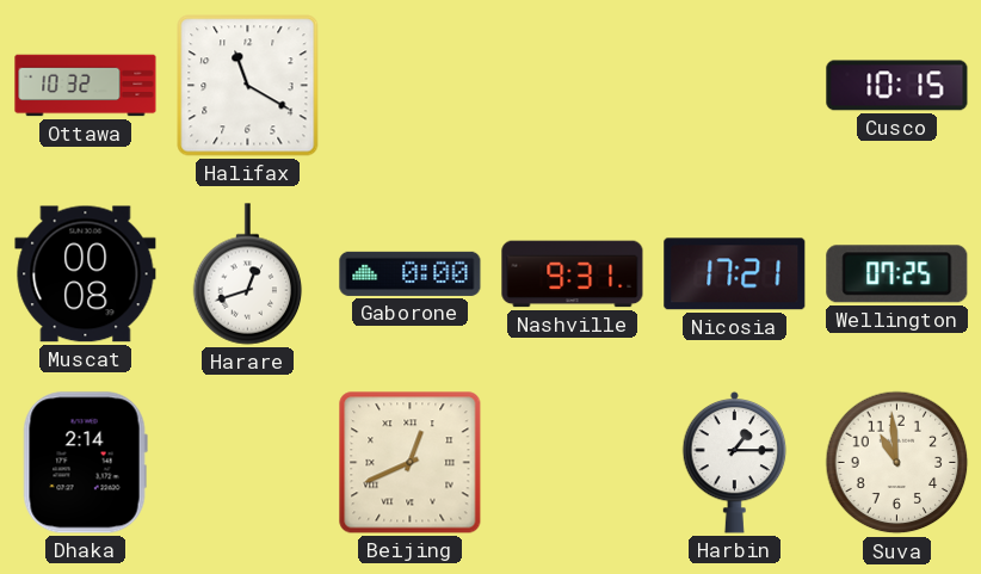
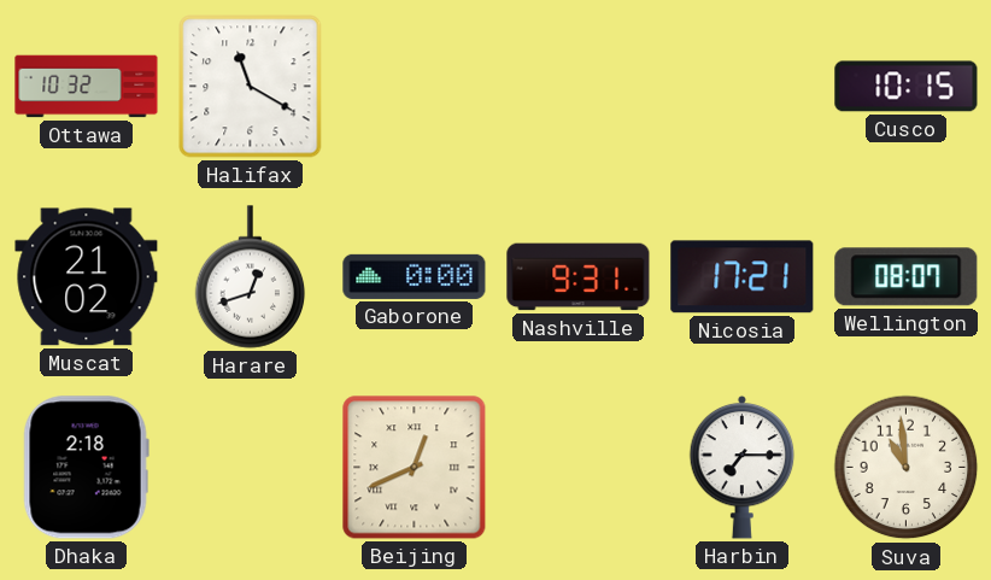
Muscat: 00:08 -> 21:02 (87, 277)
Wellington: 07:25 -> 08:07 (907, 277)
Dhaka: 2:14 -> 2:18 (86, 468)
Harbin: 1:15 -> 7:15 (743, 467)
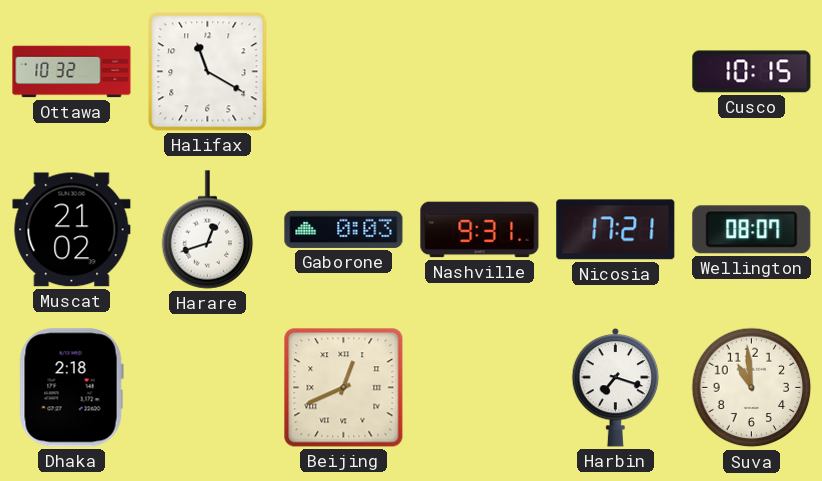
Gaborone: 0:00 -> 0:03 (344, 229)
Harbin: 7:15 -> 7:18 (616, 387)
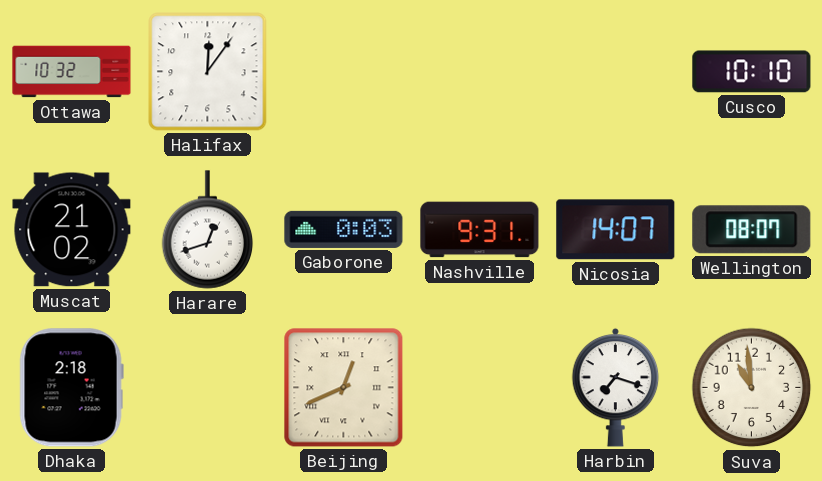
Halifax: 11:20 -> 12:06 (208, 72)
Cusco: 10:15 -> 10:10 (752, 72)
Nicosia: 17:21 -> 14:07 (616, 230)
